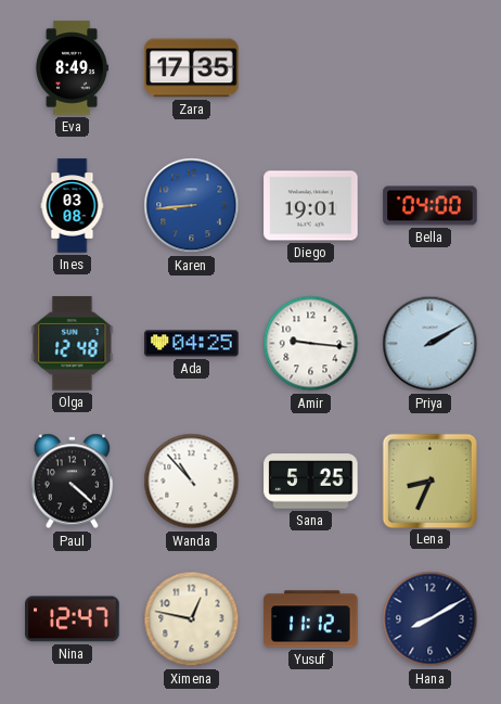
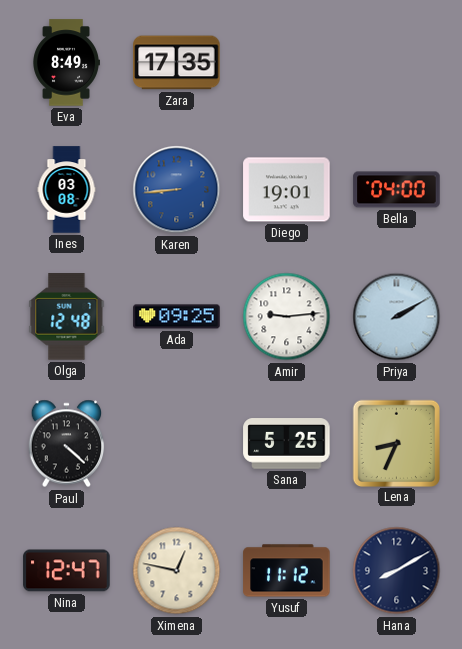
Ada: 04:25 -> 09:25 (177, 317)
Amir: 9:16 -> 9:14 (287, 317)
Wanda: 10:53 -> none (192, 482)
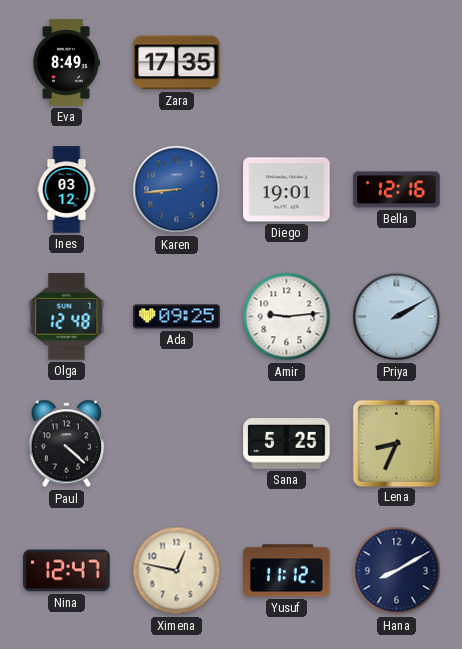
Ines: 03:08 -> 03:12 (67, 190)
Bella: 04:00 -> 12:16 (397, 190)
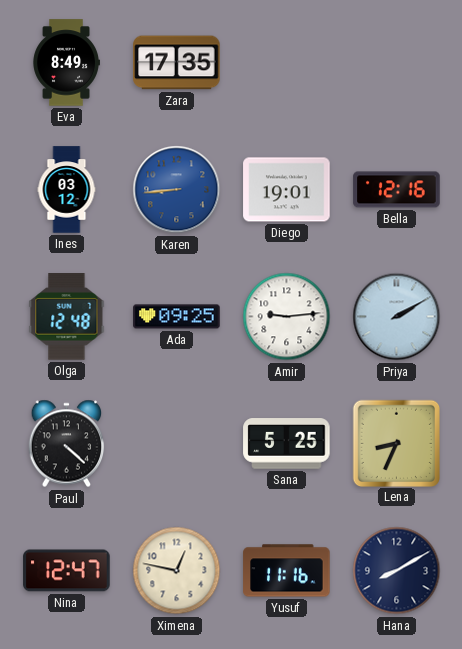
Yusuf: 11:12 -> 11:16 (287, 571)
